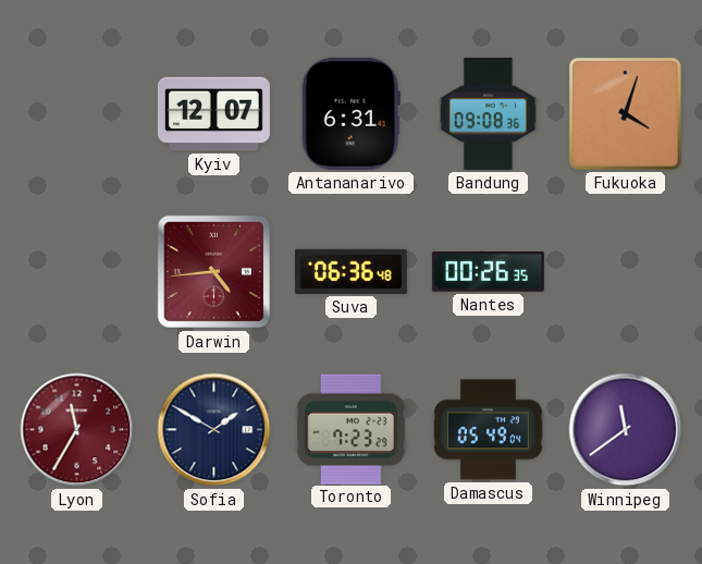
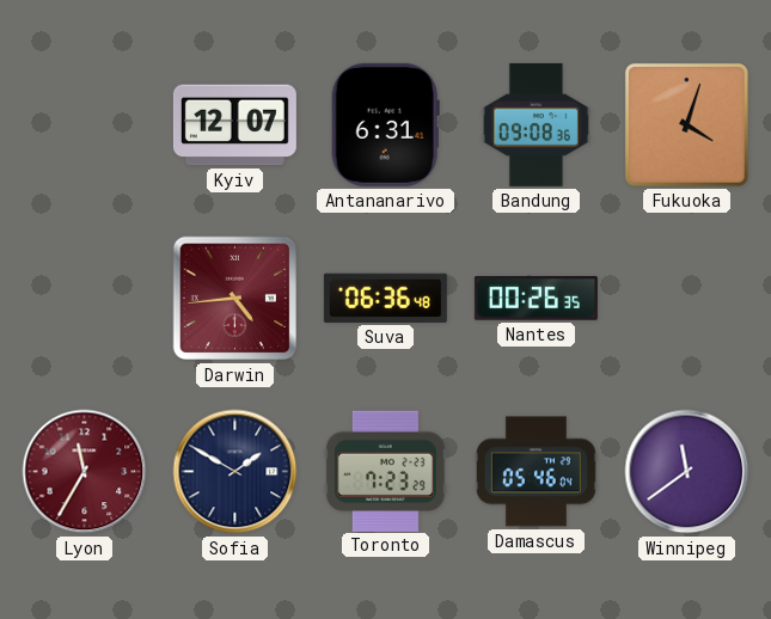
Damascus: 05:49 -> 05:46 (536, 472)
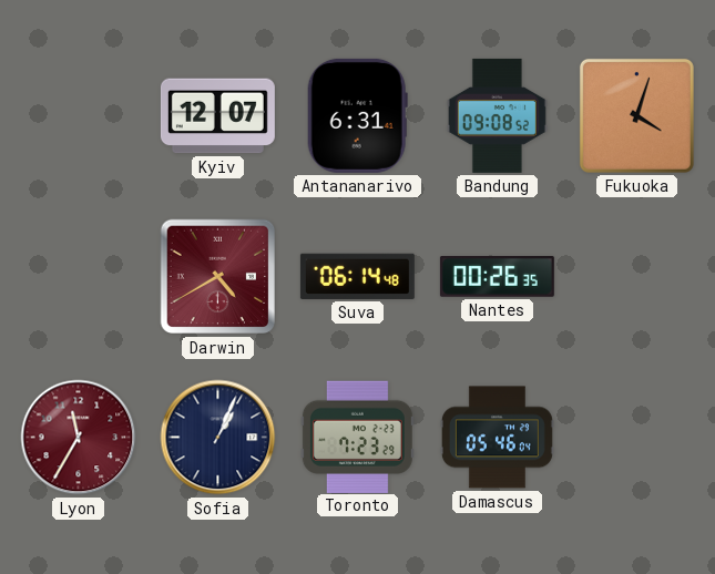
Bandung: 09:08:36 -> 09:08:52 (497, 115)
Darwin: 4:44 -> 4:40 (218, 277)
Suva: 06:36 -> 06:14 (357, 276)
Sofia: 1:50 -> 1:04 (218, 438)
Winnipeg: 11:39 -> none (687, 472)
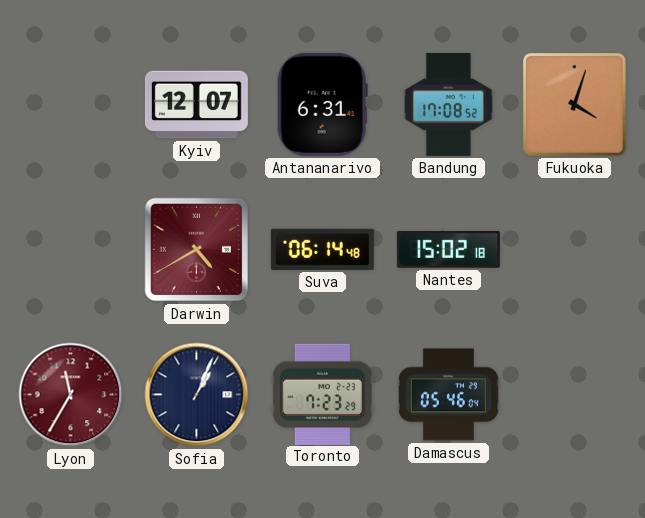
Bandung: 09:08 -> 17:08 (448, 104)
Nantes: 00:26 -> 15:02 (448, 250)
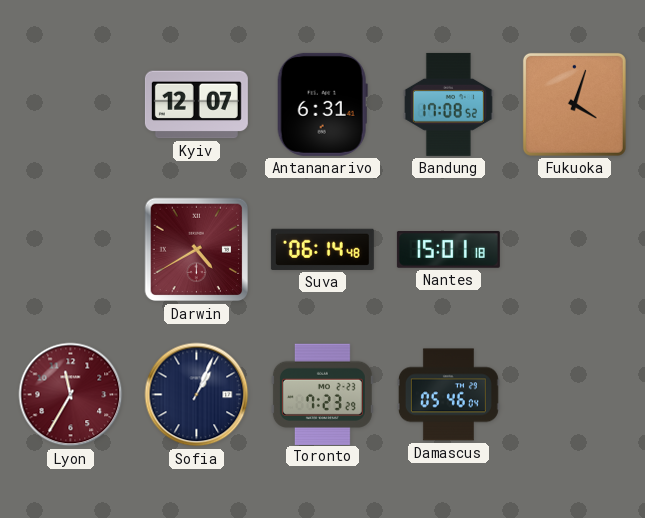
Nantes: 15:02 -> 15:01 (448, 250)
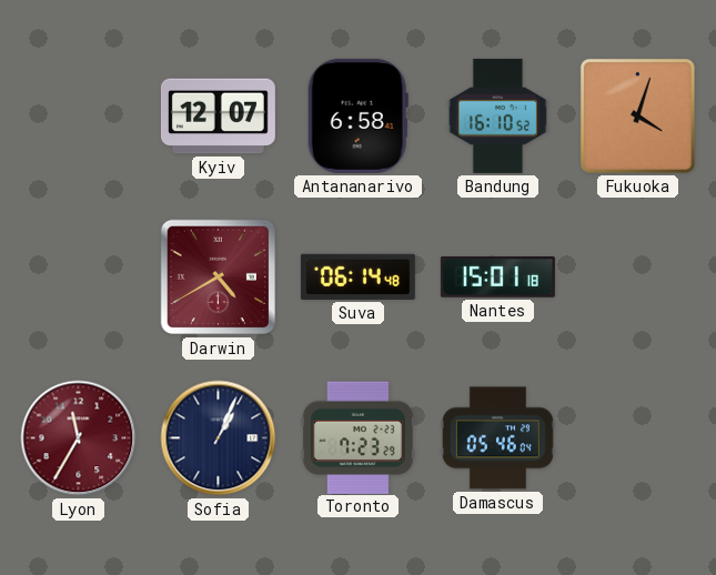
Antananarivo: 6:31 -> 6:58 (357, 115)
Bandung: 17:08 -> 16:10 (497, 115)
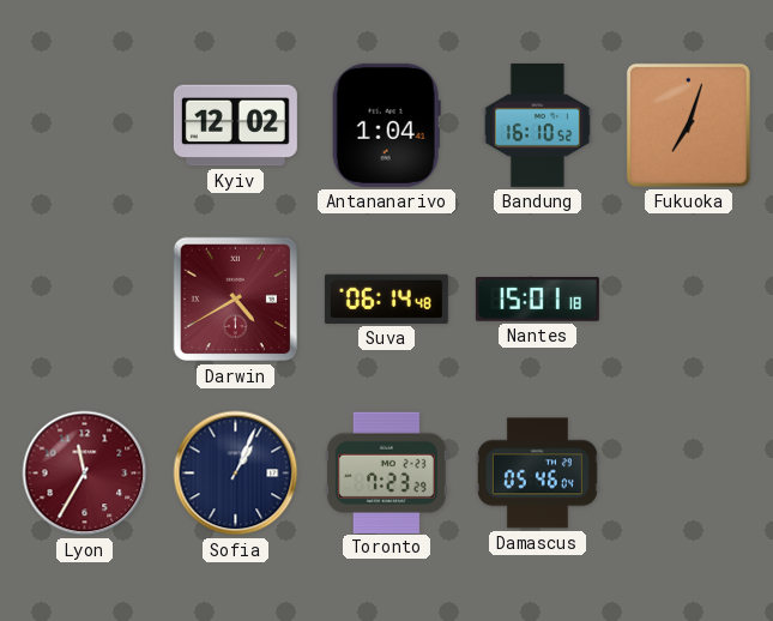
Kyiv: 12:07 -> 12:02 (235, 126)
Antananarivo: 6:58 -> 1:04 (386, 125)
Fukuoka: 4:03 -> 7:03 (688, 125)
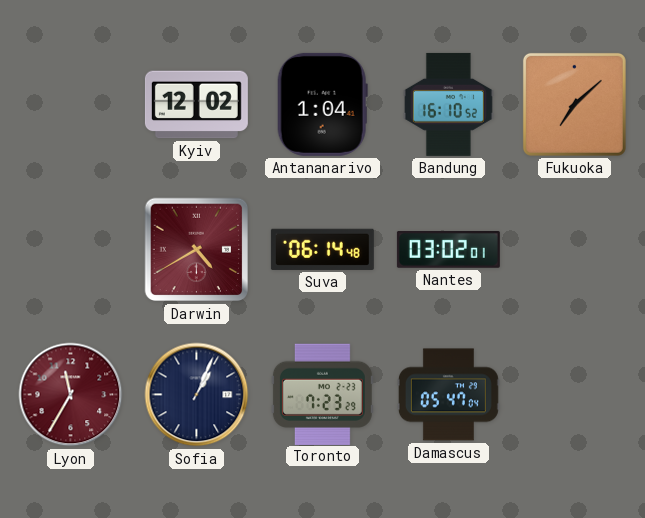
Fukuoka: 7:03 -> 7:08 (574, 104)
Nantes: 15:01 -> 03:02 (448, 250)
Damascus: 05:46 -> 05:47 (448, 395)
